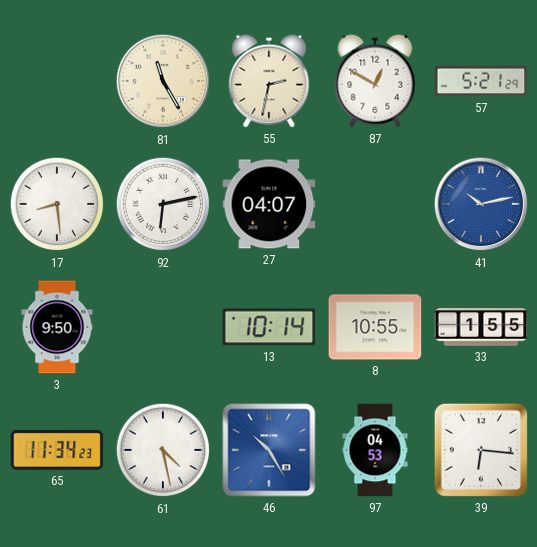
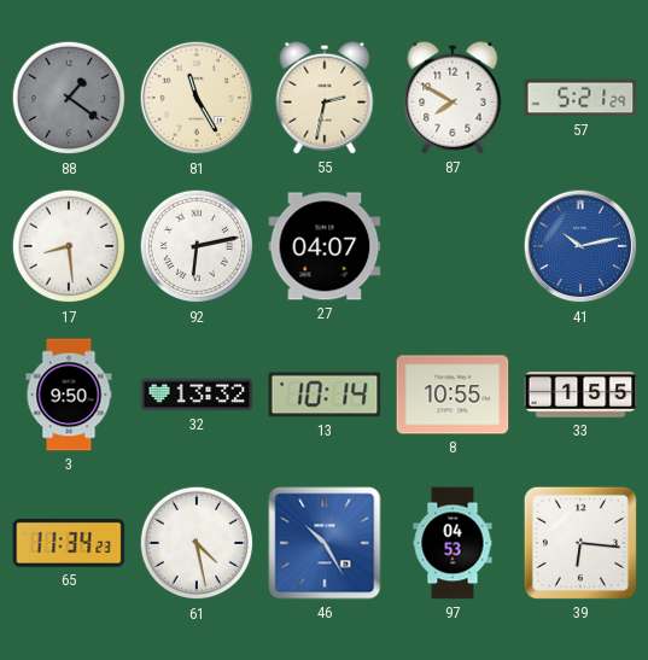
88: none -> 1:21 (69, 98)
87: 12:50 -> 7:50 (453, 98)
32: none -> 13:32 (197, 395)
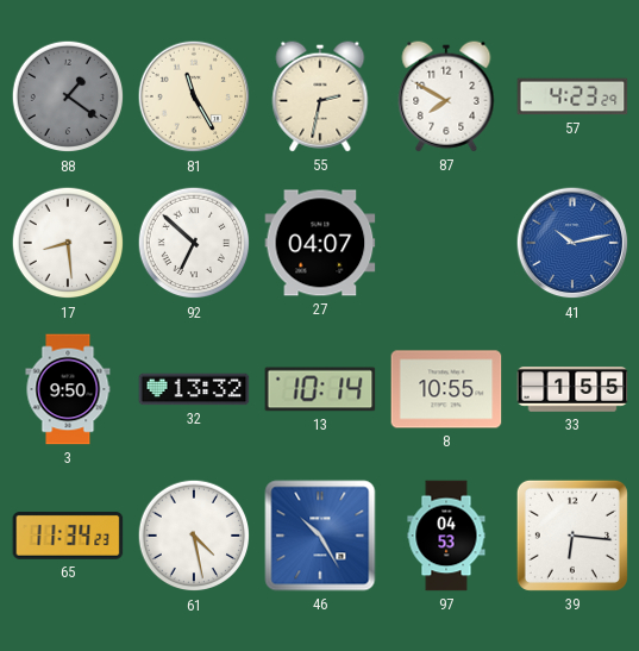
57: 5:21 -> 4:23 (572, 96)
92: 6:13 -> 6:52 (194, 243)
